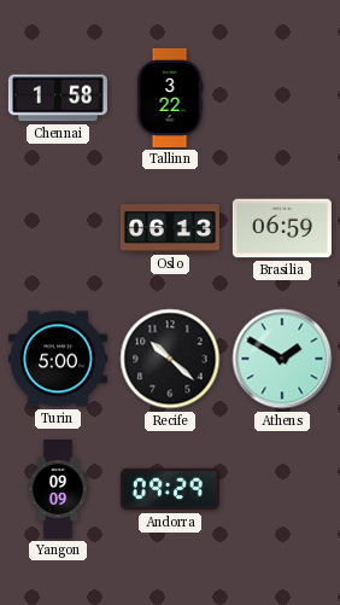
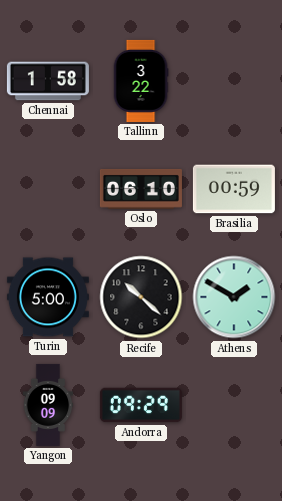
Oslo: 06:13 -> 06:10 (141, 189)
Brasilia: 06:59 -> 00:59 (234, 189)
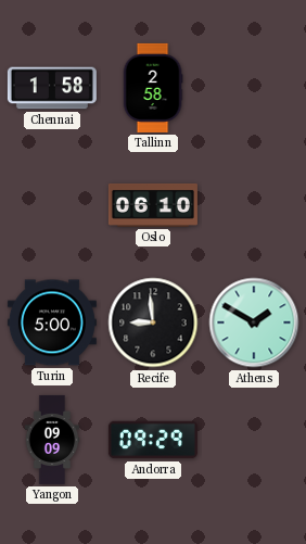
Tallinn: 3:22 -> 2:58 (153, 88)
Brasilia: 00:59 -> none (234, 189)
Recife: 10:22 -> 8:59 (153, 322)
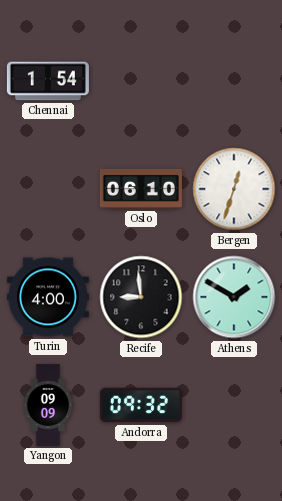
Chennai: 1:58 -> 1:54 (48, 81)
Tallinn: 2:58 -> none (153, 88)
Bergen: none -> 12:33 (234, 189)
Turin: 5:00 -> 4:00 (48, 297)
Andorra: 09:29 -> 09:32 (141, 405)
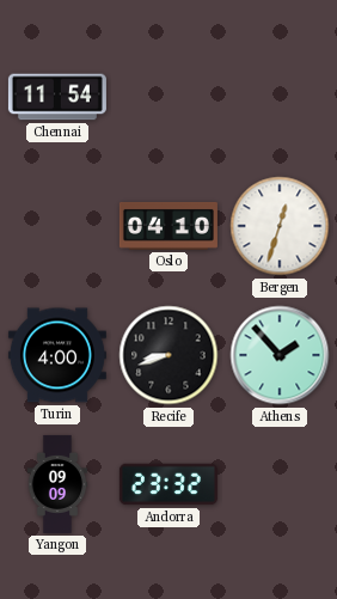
Chennai: 1:54 -> 11:54 (57, 97)
Oslo: 06:10 -> 04:10 (168, 226)
Recife: 8:59 -> 8:42 (168, 355)
Athens: 1:50 -> 1:53 (280, 355)
Andorra: 09:32 -> 23:32 (168, 484)
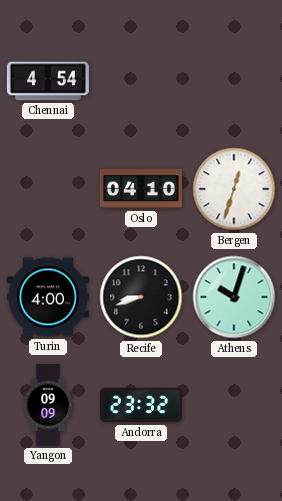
Chennai: 11:54 -> 4:54 (48, 81)
Athens: 1:53 -> 10:03 (234, 297)
